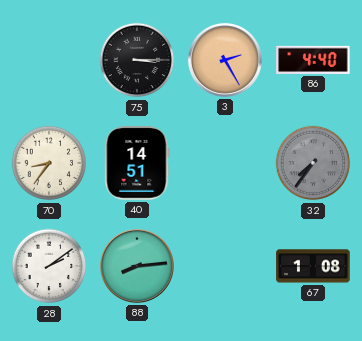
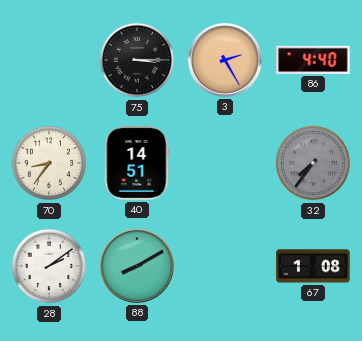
88: 8:14 -> 8:10 (137, 266)
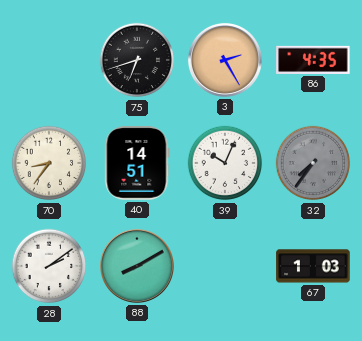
75: 3:15 -> 6:42 (137, 60)
86: 4:40 -> 4:35 (313, 60)
39: none -> 10:04 (225, 163)
67: 1:08 -> 1:03 (313, 266)
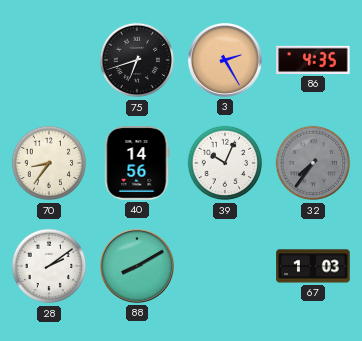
40: 14:51 -> 14:56 (137, 163)
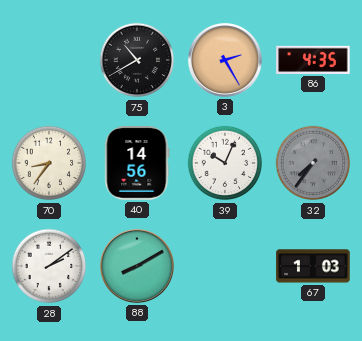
75: 6:42 -> 10:40 (137, 60)
